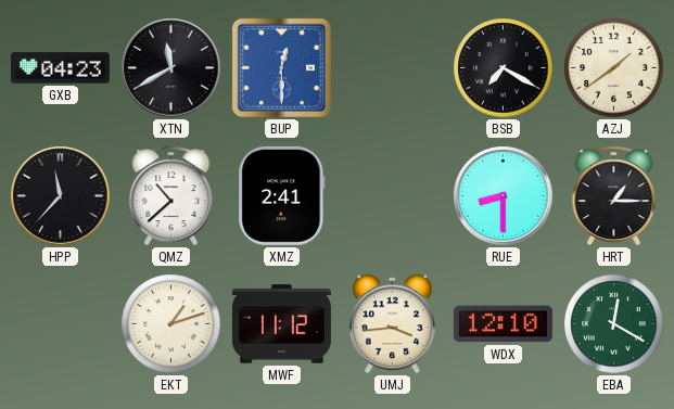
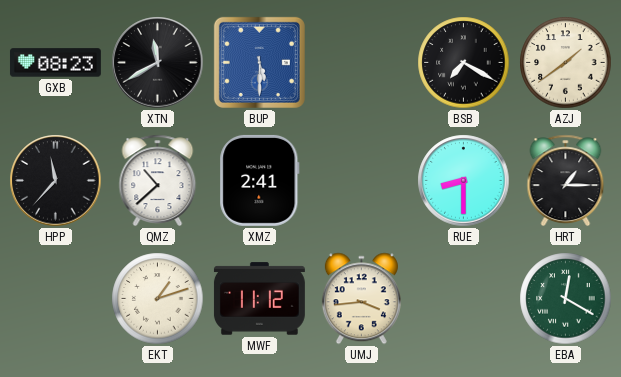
GXB: 04:23 -> 08:23 (55, 63)
BUP: 12:30 -> 5:30 (259, 62)
WDX: 12:10 -> none (503, 324)
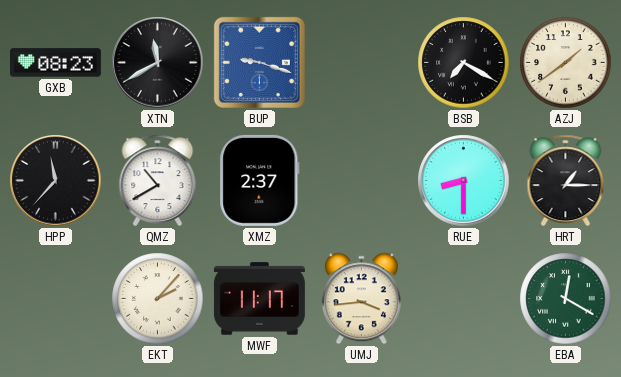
BUP: 5:30 -> 9:18 (259, 62)
QMZ: 10:38 -> 10:40 (158, 181)
XMZ: 2:41 -> 2:37 (260, 180)
EKT: 1:12 -> 2:07 (158, 299)
MWF: 11:12 -> 11:17 (259, 299)
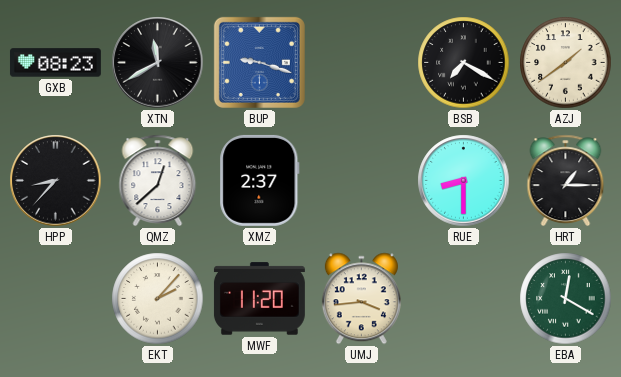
HPP: 11:37 -> 8:37 (56, 181)
QMZ: 10:40 -> 12:38 (158, 181)
MWF: 11:17 -> 11:20 (259, 299)
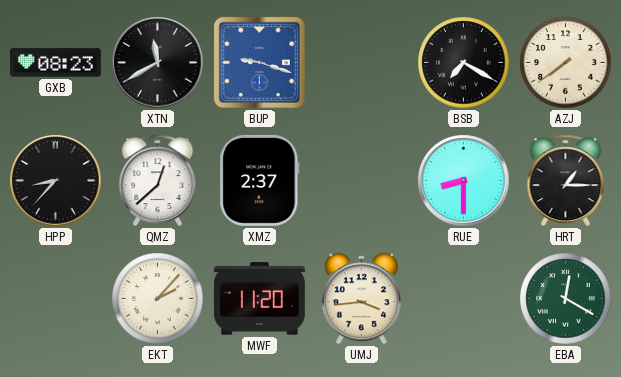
AZJ: 1:39 -> 7:39 (566, 63)
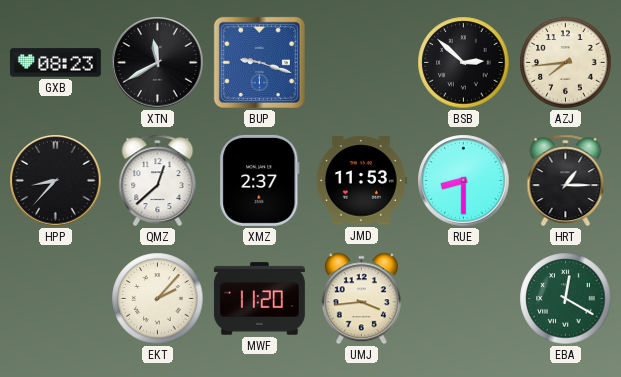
BSB: 7:20 -> 2:52 (464, 63)
AZJ: 7:39 -> 7:44 (566, 63)
JMD: none -> 11:53 (361, 181)
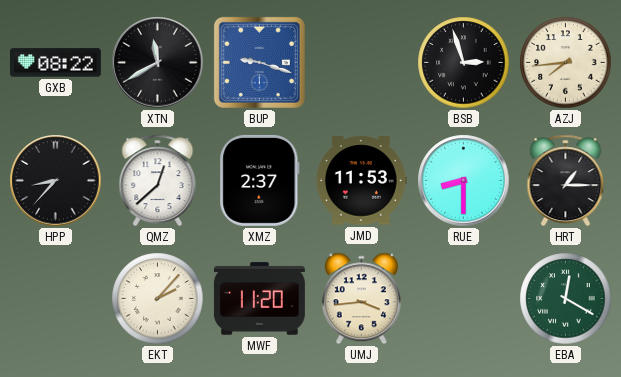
GXB: 08:23 -> 08:22 (55, 63)
BSB: 2:52 -> 2:57 (464, 63)
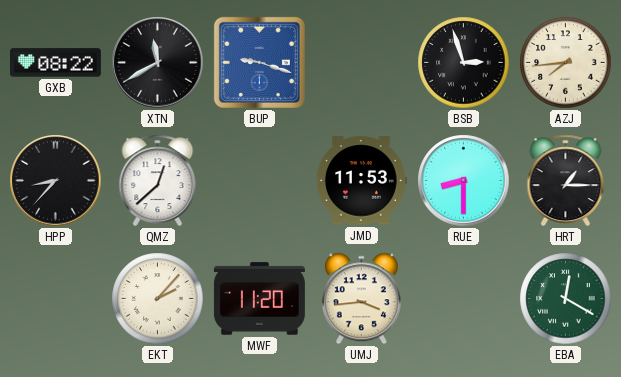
XMZ: 2:37 -> none (260, 180)
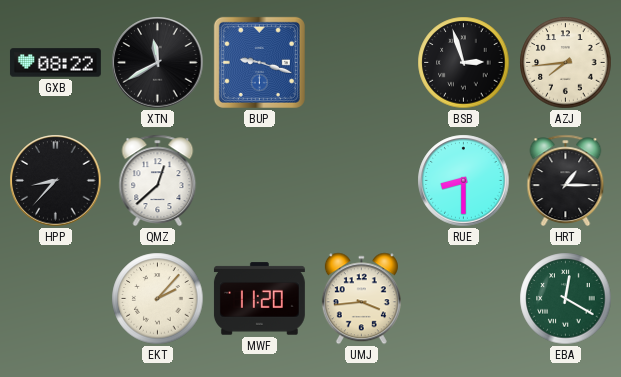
JMD: 11:53 -> none (361, 181)
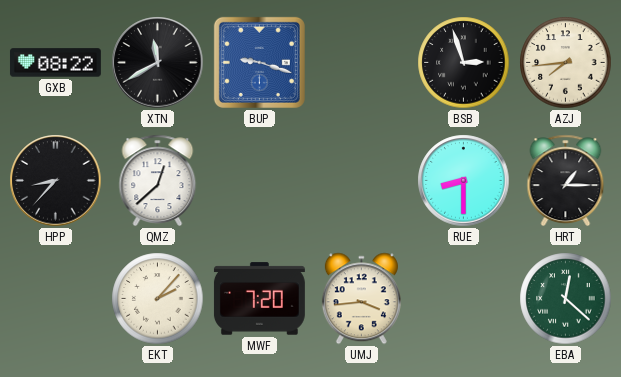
MWF: 11:20 -> 7:20 (259, 299)
EBA: 12:20 -> 12:22 (566, 299)
